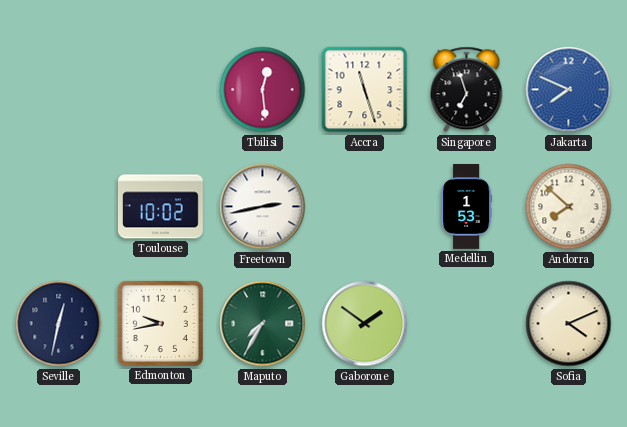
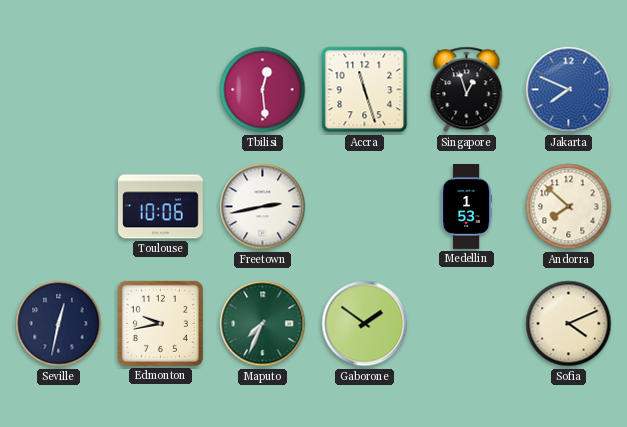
Singapore: 6:57 -> 12:57 (467, 90)
Toulouse: 10:02 -> 10:06 (161, 207)
Maputo: 7:35 -> 7:34 (263, 324)
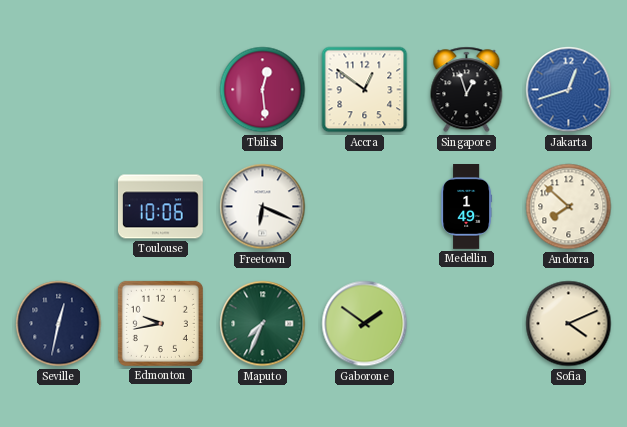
Accra: 11:27 -> 12:51 (365, 90)
Jakarta: 7:49 -> 12:42 (569, 90)
Freetown: 2:43 -> 6:19 (263, 207)
Medellin: 1:53 -> 1:49 (467, 207)
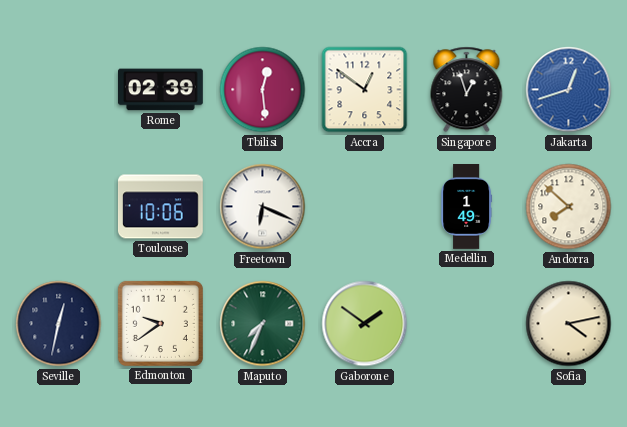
Rome: none -> 02:39 (161, 90)
Edmonton: 9:43 -> 9:39 (160, 323)
Sofia: 4:11 -> 4:13 (569, 324)
